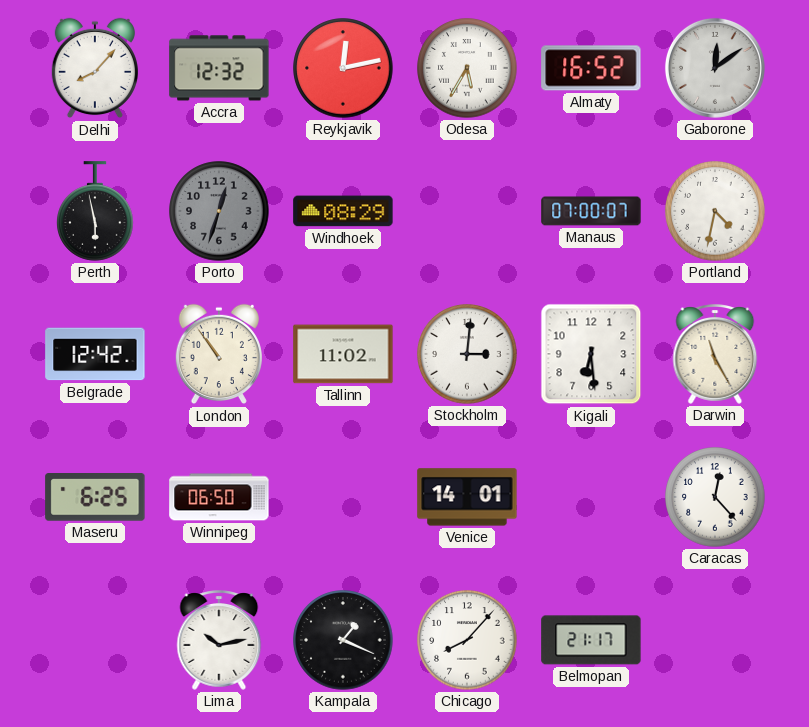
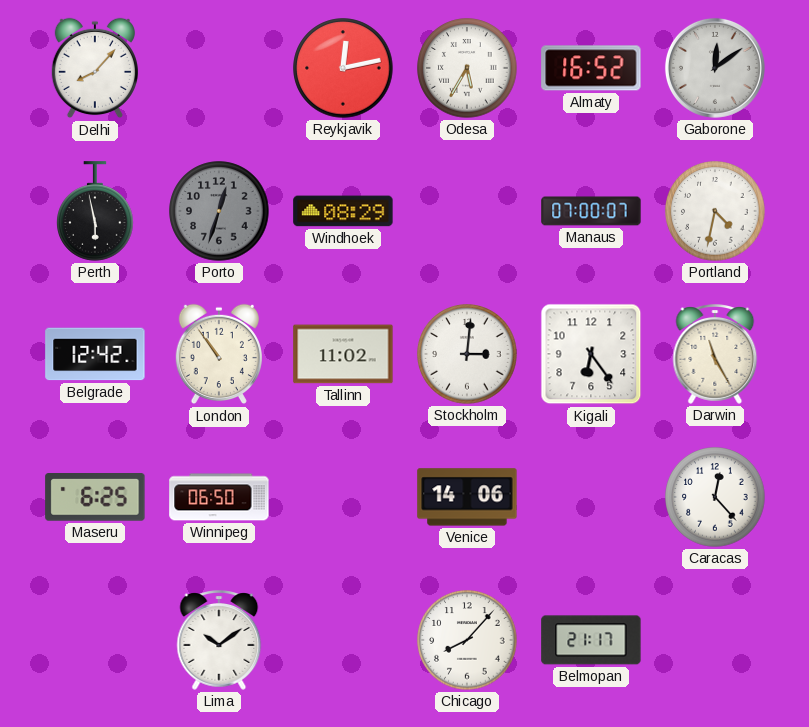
Accra: 12:32 -> none (219, 68)
Kigali: 6:29 -> 6:24 (591, 354)
Venice: 14:01 -> 14:06 (467, 497)
Lima: 10:13 -> 10:09 (219, 640)
Kampala: 1:19 -> none (343, 640)
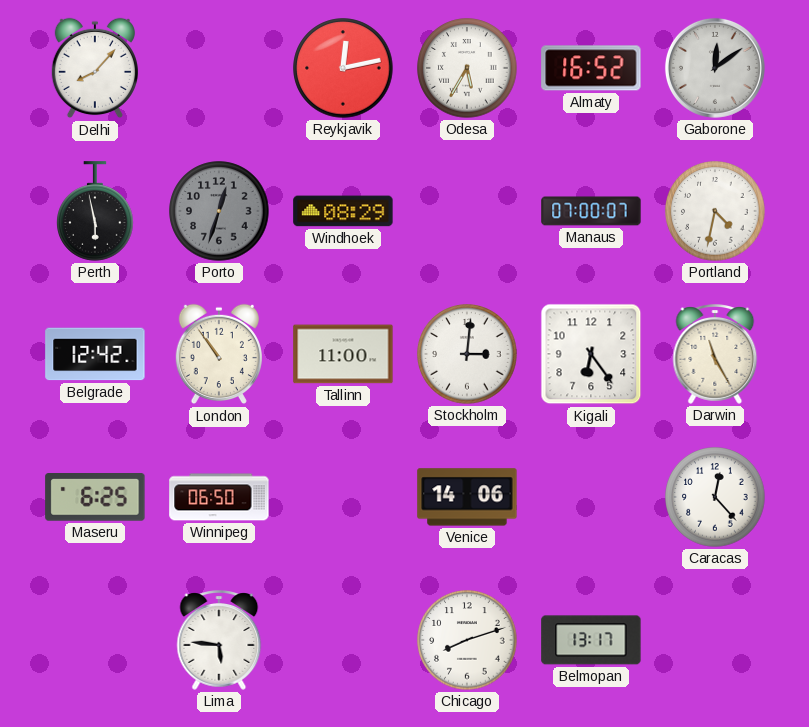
Tallinn: 11:02 -> 11:00 (343, 354)
Lima: 10:09 -> 5:46 (219, 640)
Chicago: 8:07 -> 8:12 (467, 640)
Belmopan: 21:17 -> 13:17 (591, 640)
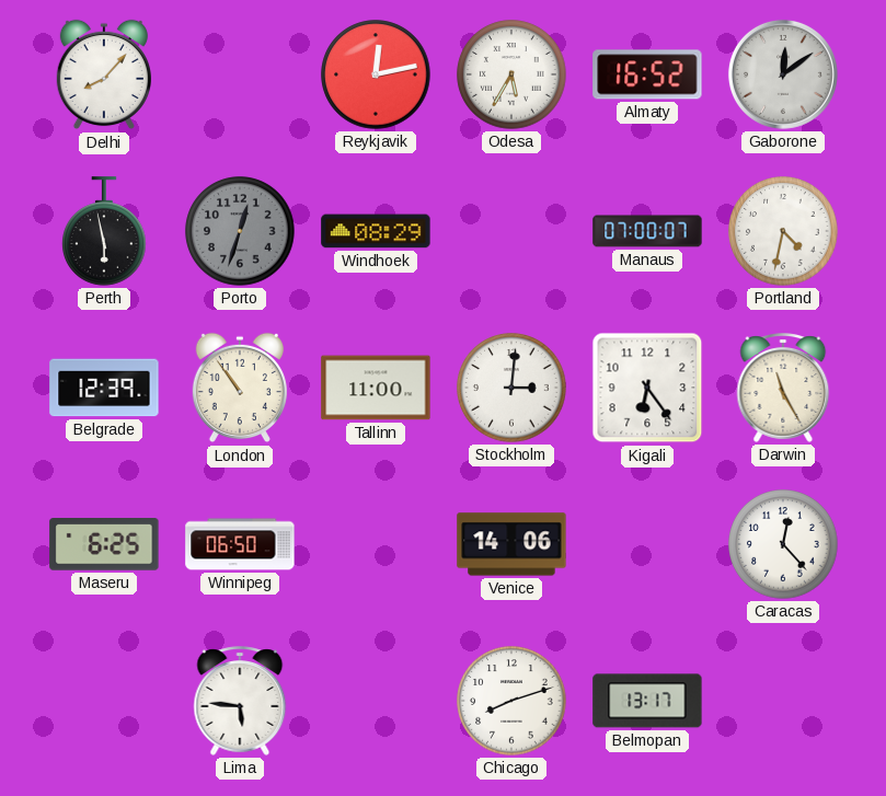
Belgrade: 12:42 -> 12:39 (104, 388)
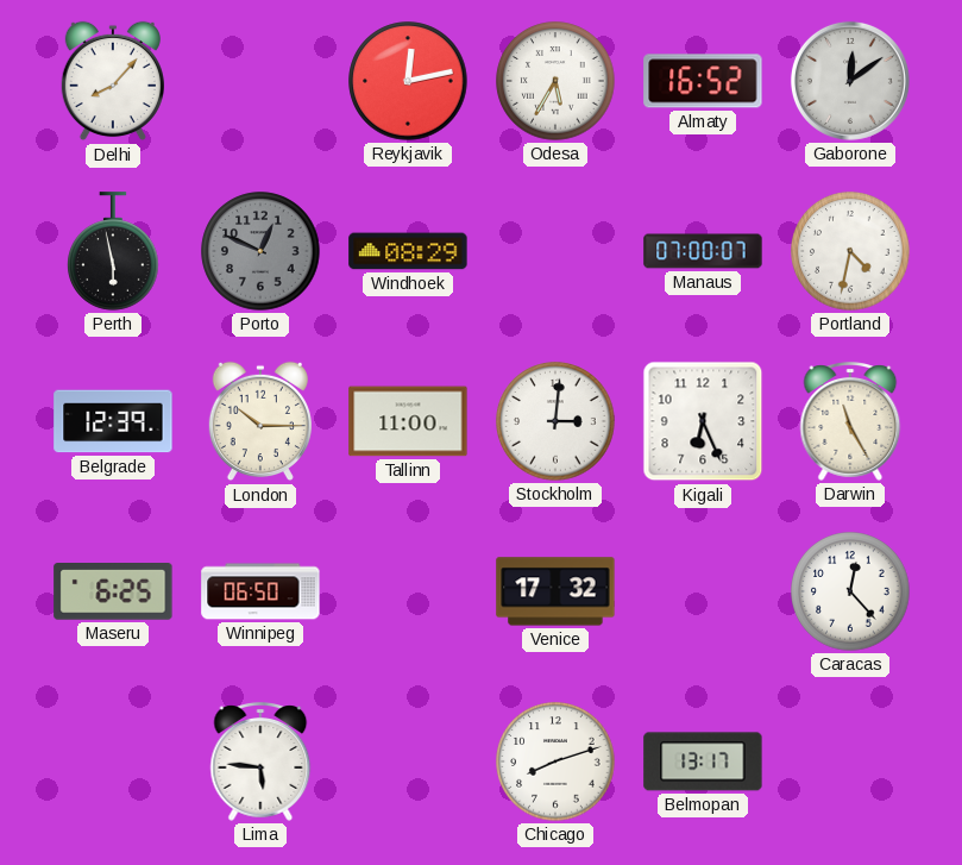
Porto: 12:33 -> 12:49 (260, 251)
London: 10:54 -> 10:15 (260, 421)
Kigali: 6:24 -> 6:26 (703, 421)
Venice: 14:06 -> 17:32 (555, 591)
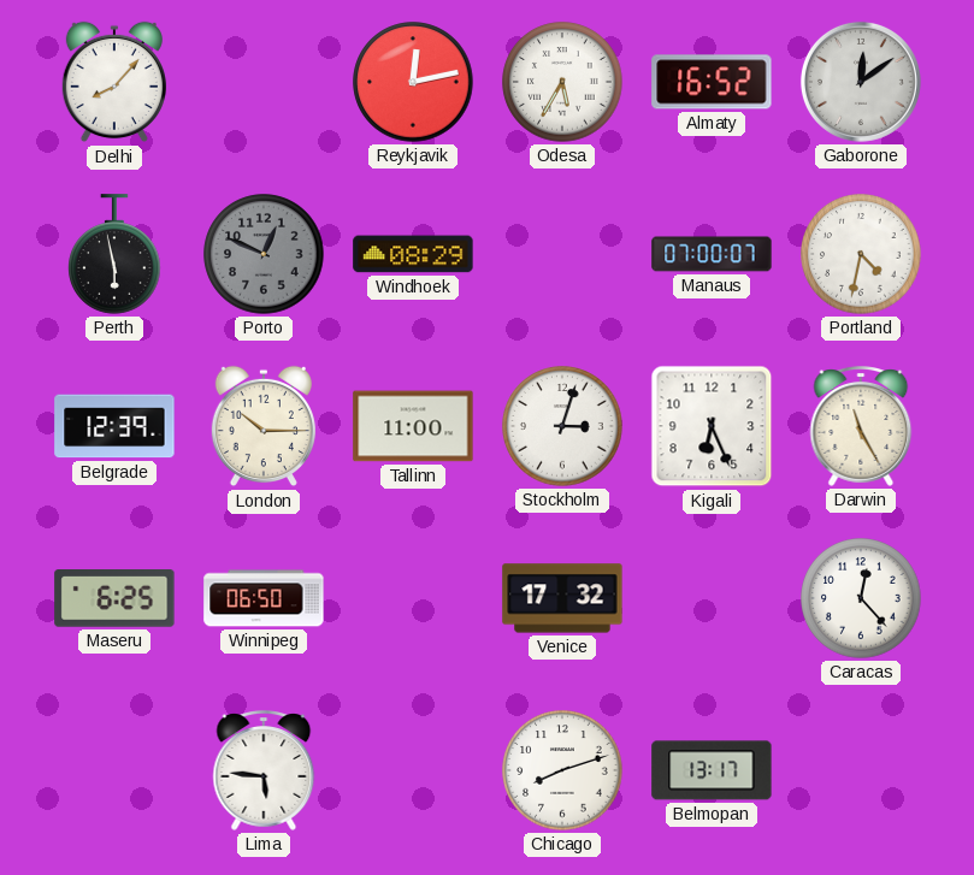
Stockholm: 3:01 -> 3:03 (562, 426)
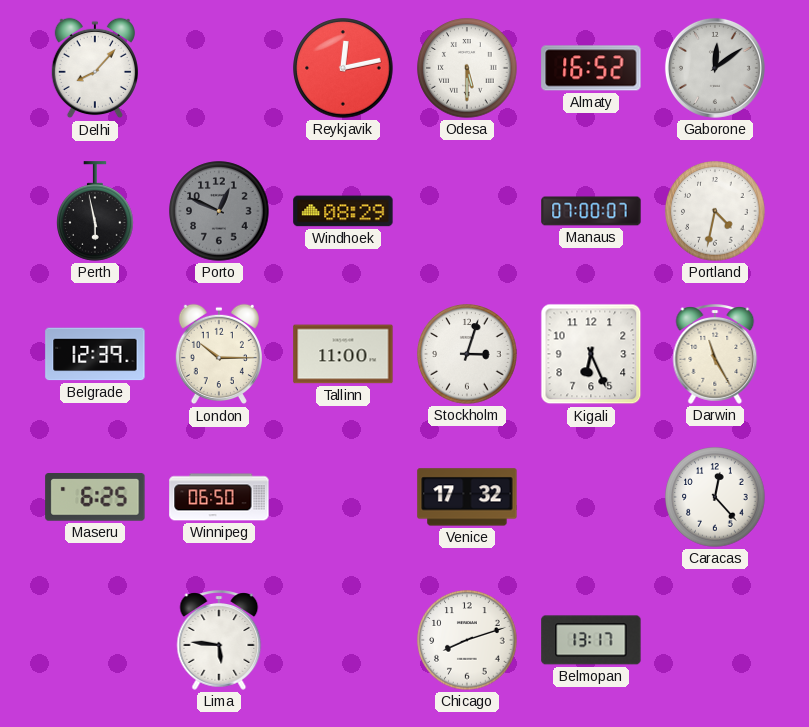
Odesa: 5:35 -> 5:30 (467, 68)
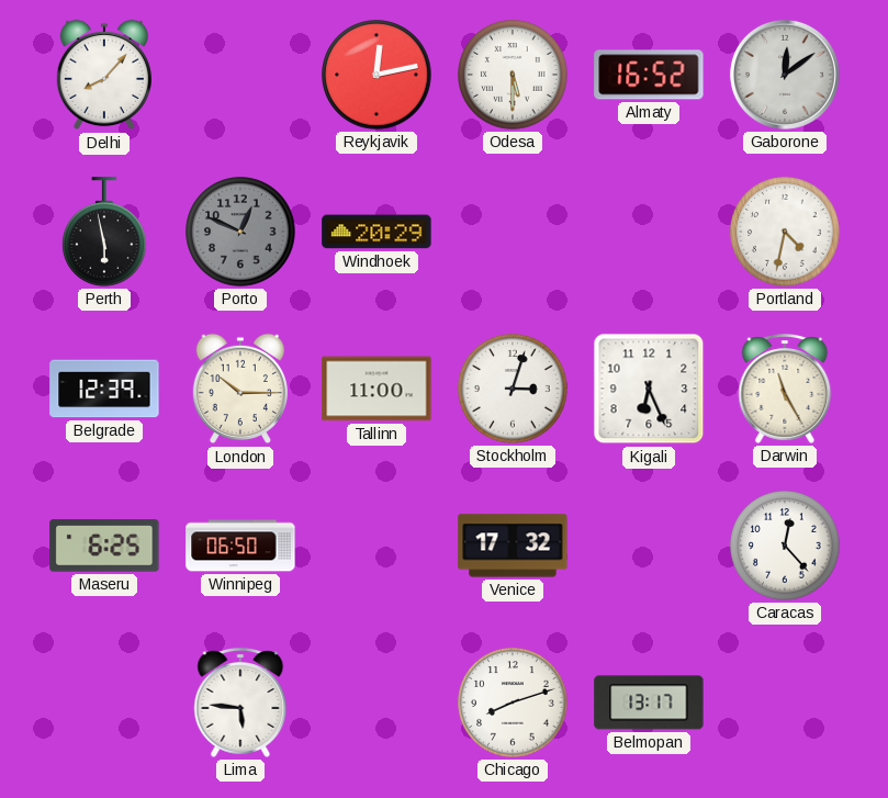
Windhoek: 08:29 -> 20:29 (376, 232)
Manaus: 07:00 -> none (591, 211)
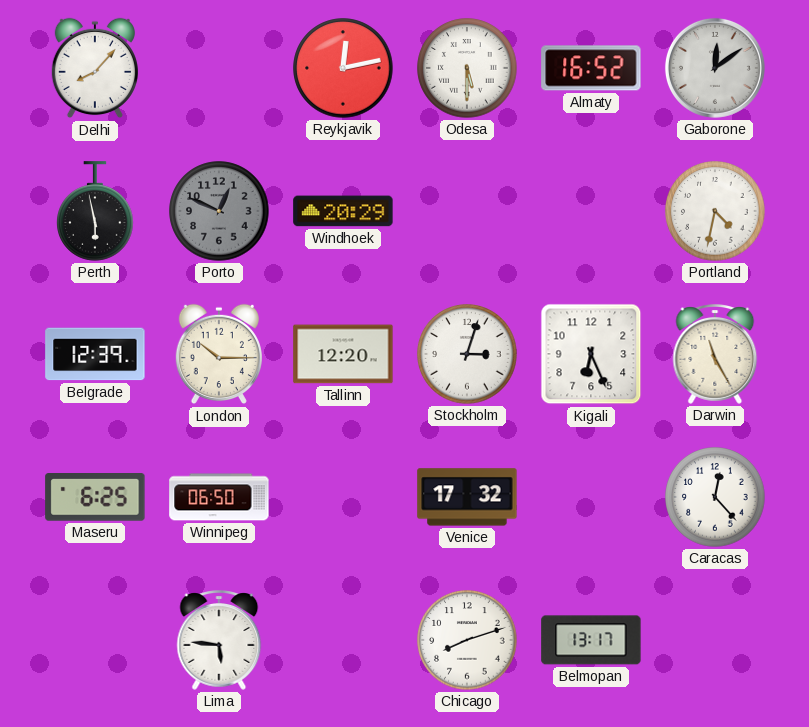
Tallinn: 11:00 -> 12:20 (343, 354)
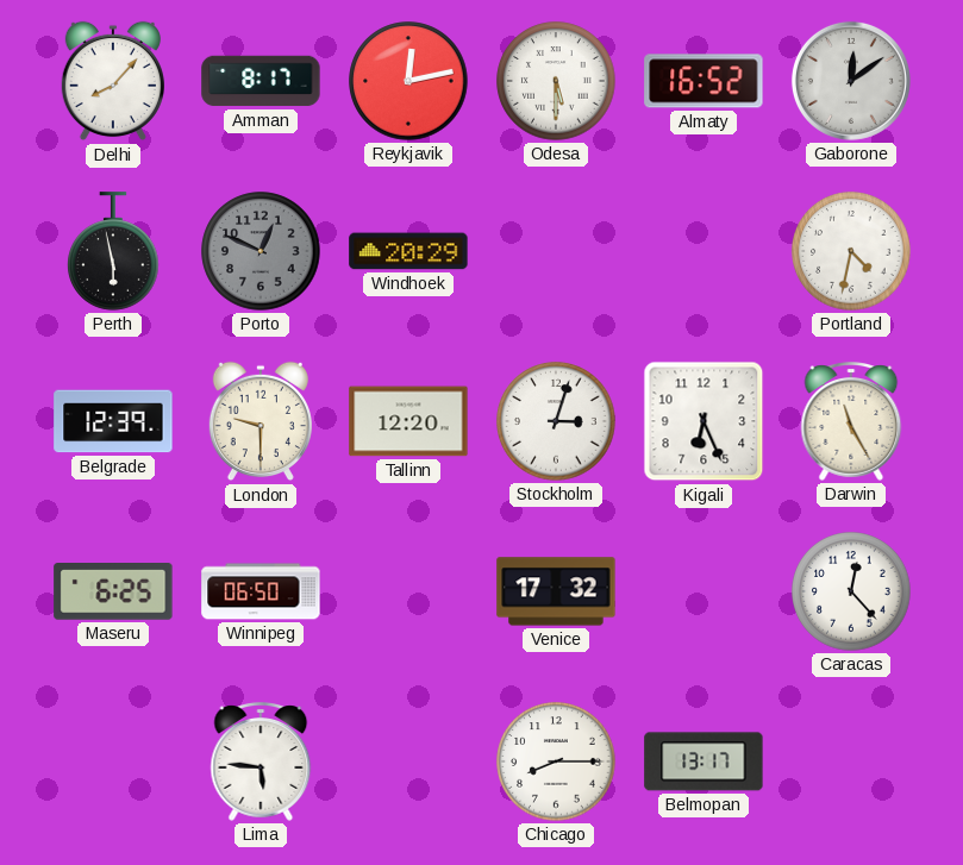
Amman: none -> 8:17 (261, 81)
London: 10:15 -> 9:30 (261, 421)
Chicago: 8:12 -> 8:15 (556, 761)
